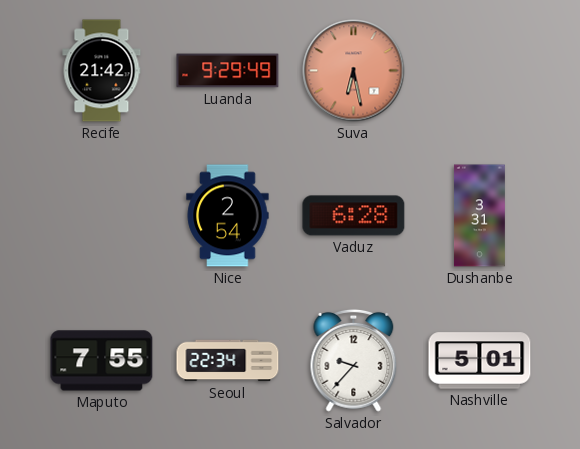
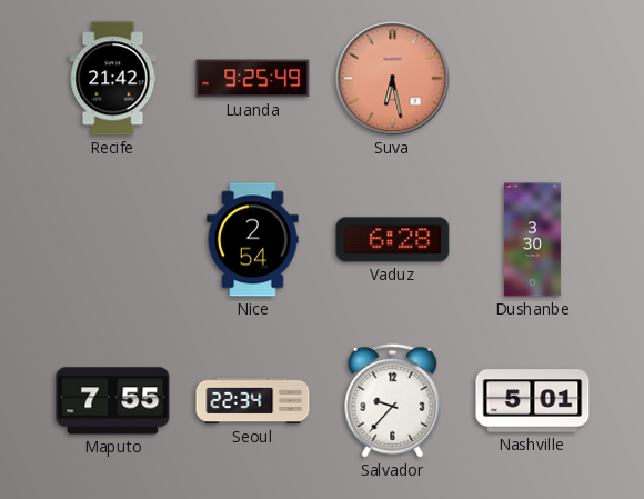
Luanda: 9:29 -> 9:25 (253, 79)
Dushanbe: 3:31 -> 3:30 (532, 240)
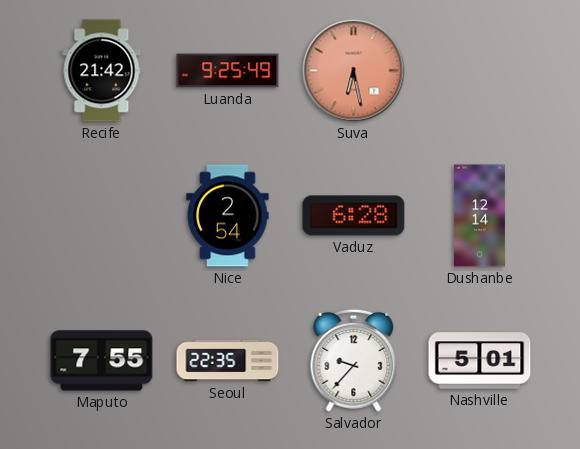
Dushanbe: 3:30 -> 12:14 (479, 216)
Seoul: 22:34 -> 22:35 (228, 361)
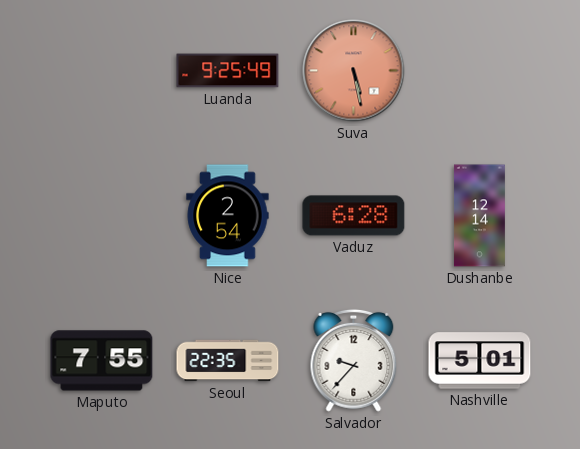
Recife: 21:42 -> none (102, 71)
Suva: 6:28 -> 5:28 (354, 71)
